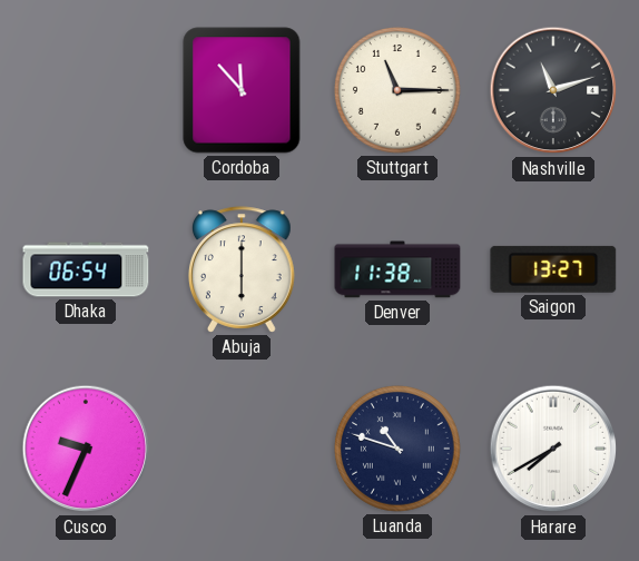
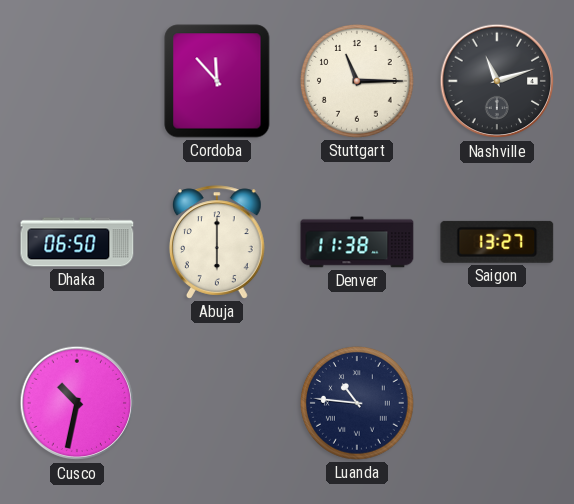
Dhaka: 06:54 -> 06:50 (77, 242)
Cusco: 9:34 -> 10:32 (77, 403)
Luanda: 10:48 -> 10:46 (357, 403)
Harare: 7:40 -> none (553, 449)
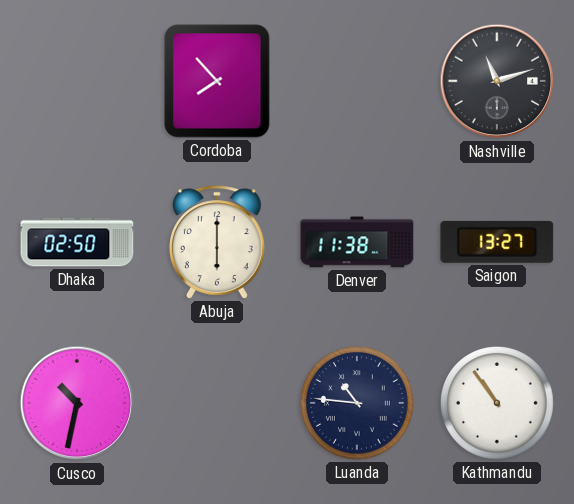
Cordoba: 11:53 -> 7:53 (217, 81)
Stuttgart: 11:15 -> none (357, 81)
Dhaka: 06:50 -> 02:50 (77, 242)
Kathmandu: none -> 10:54 (497, 403)
